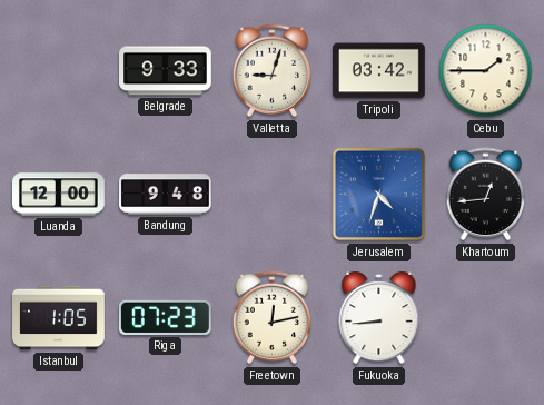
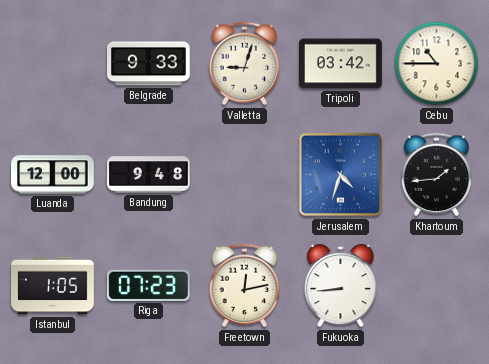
Cebu: 1:45 -> 10:45 (437, 64)
Khartoum: 12:44 -> 1:44 (437, 175)
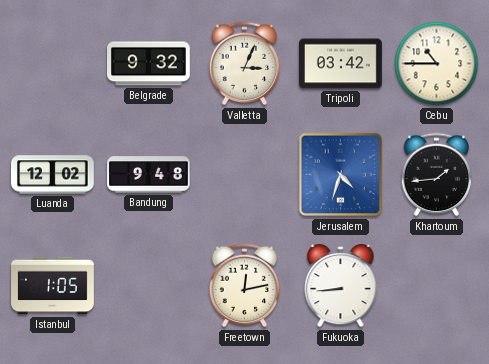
Belgrade: 9:33 -> 9:32 (149, 64)
Valletta: 9:03 -> 3:04 (245, 64)
Luanda: 12:00 -> 12:02 (53, 175)
Riga: 07:23 -> none (148, 285)
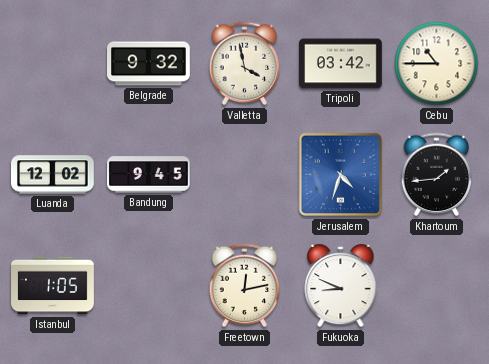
Valletta: 3:04 -> 3:58 (245, 64)
Bandung: 9:48 -> 9:45 (149, 175)
Fukuoka: 8:44 -> 8:49 (341, 286)
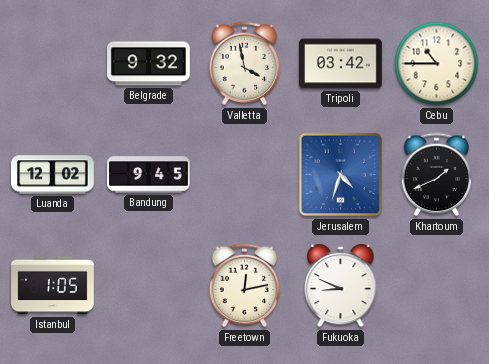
Khartoum: 1:44 -> 1:41 (437, 175)
